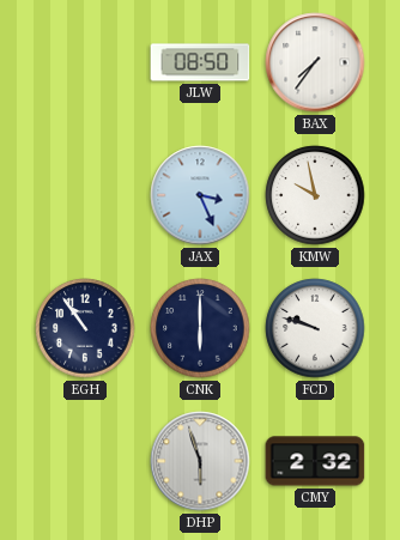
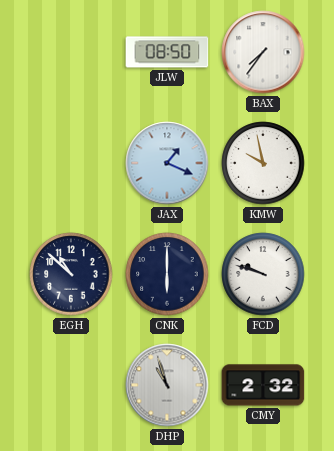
JAX: 3:26 -> 1:19 (167, 163)
EGH: 10:54 -> 10:52 (71, 274)
DHP: 5:57 -> 10:57 (167, 385)
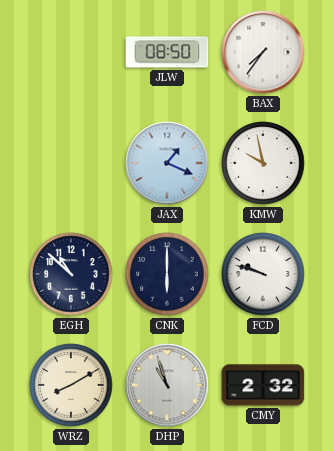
WRZ: none -> 8:10 (71, 385)
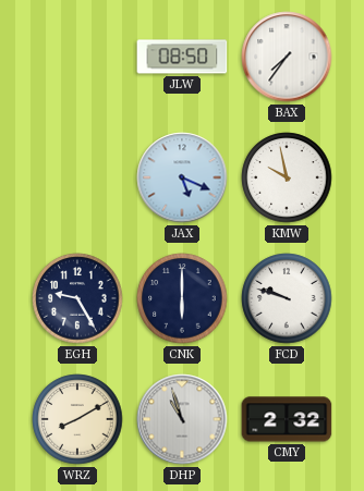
JAX: 1:19 -> 5:19 (182, 177)
EGH: 10:52 -> 9:25 (77, 298)
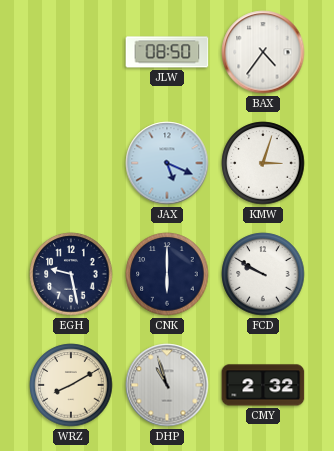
BAX: 7:36 -> 4:36 (263, 52)
KMW: 9:58 -> 3:03 (263, 163)
EGH: 9:25 -> 9:28 (71, 274)
FCD: 9:48 -> 9:50 (263, 274)
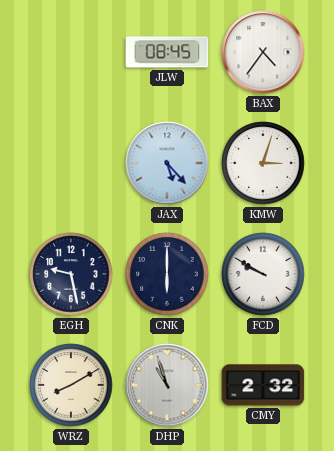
JLW: 08:50 -> 08:45 (167, 52)
JAX: 5:19 -> 5:23 (167, 163)
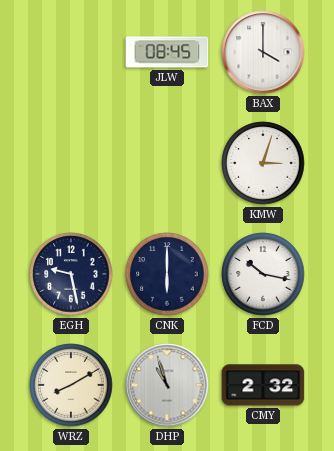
BAX: 4:36 -> 4:00 (263, 52)
JAX: 5:23 -> none (167, 163)
FCD: 9:50 -> 10:17 (263, 274)
